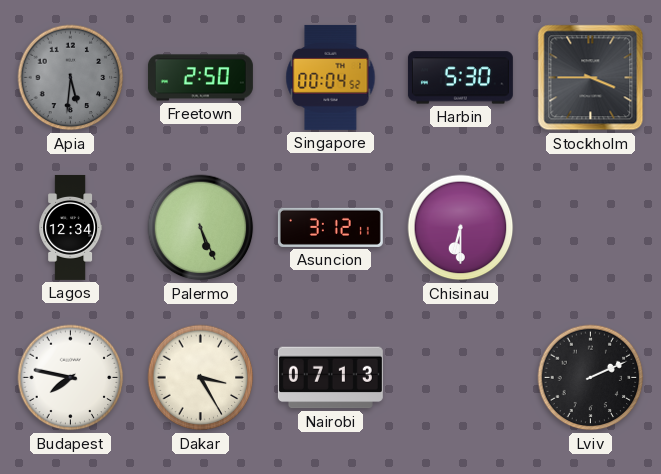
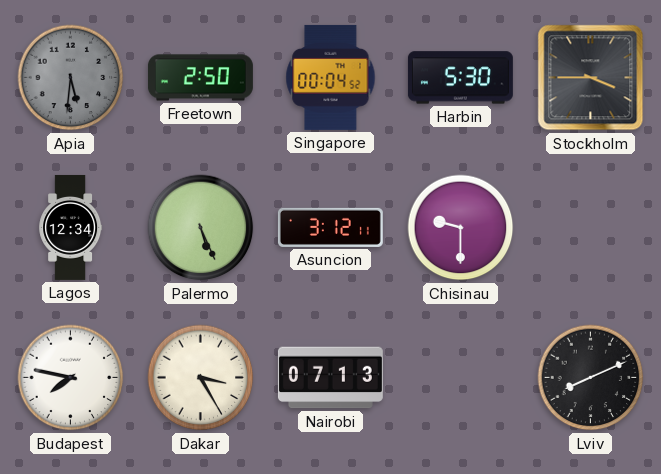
Chisinau: 6:30 -> 9:30 (461, 228)
Lviv: 2:11 -> 8:11 (591, 378)
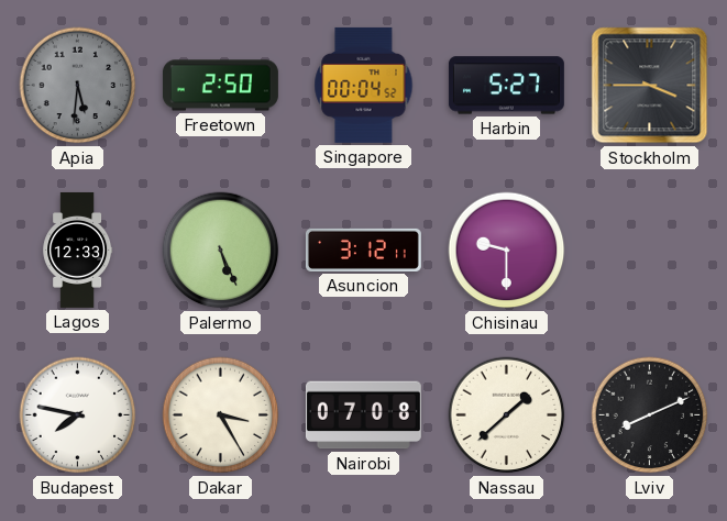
Harbin: 5:30 -> 5:27 (506, 86)
Lagos: 12:34 -> 12:33 (78, 250)
Nairobi: 07:13 -> 07:08 (363, 415)
Nassau: none -> 1:38 (507, 415)
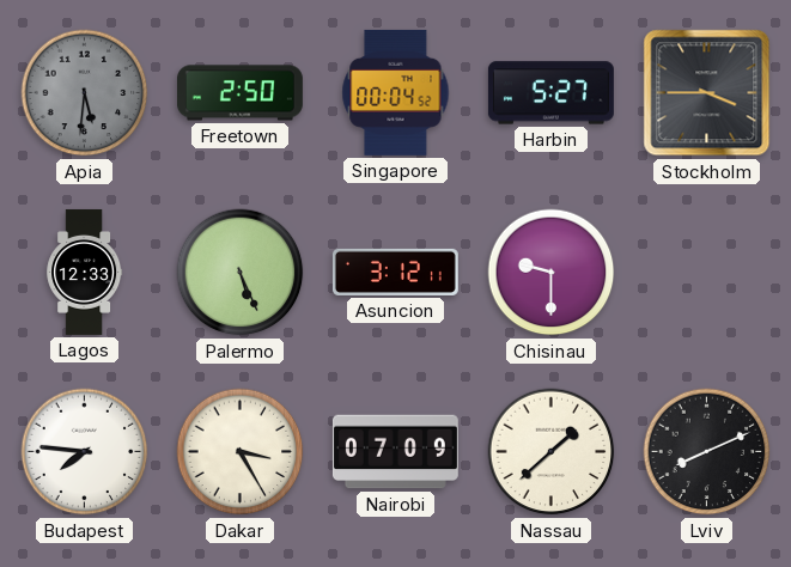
Budapest: 7:47 -> 7:46 (85, 452)
Nairobi: 07:08 -> 07:09 (395, 452)
